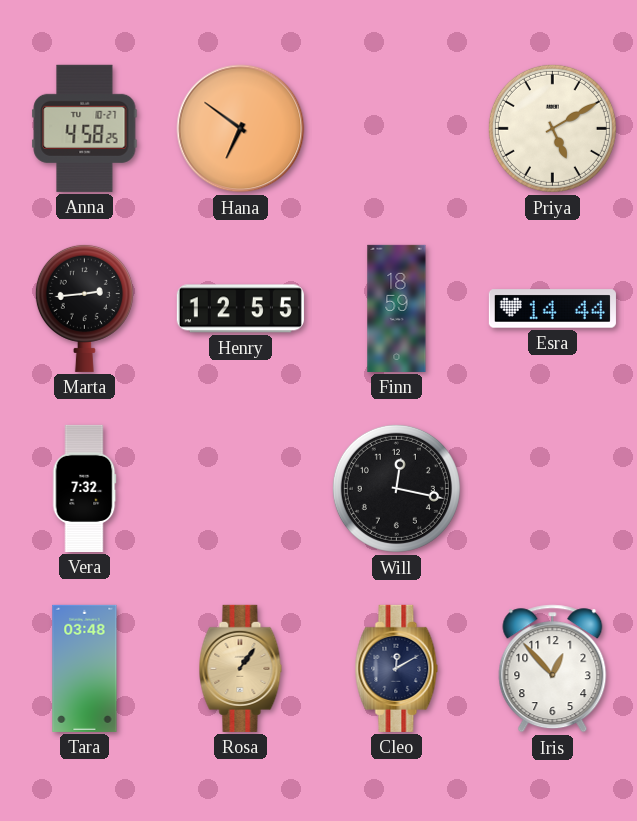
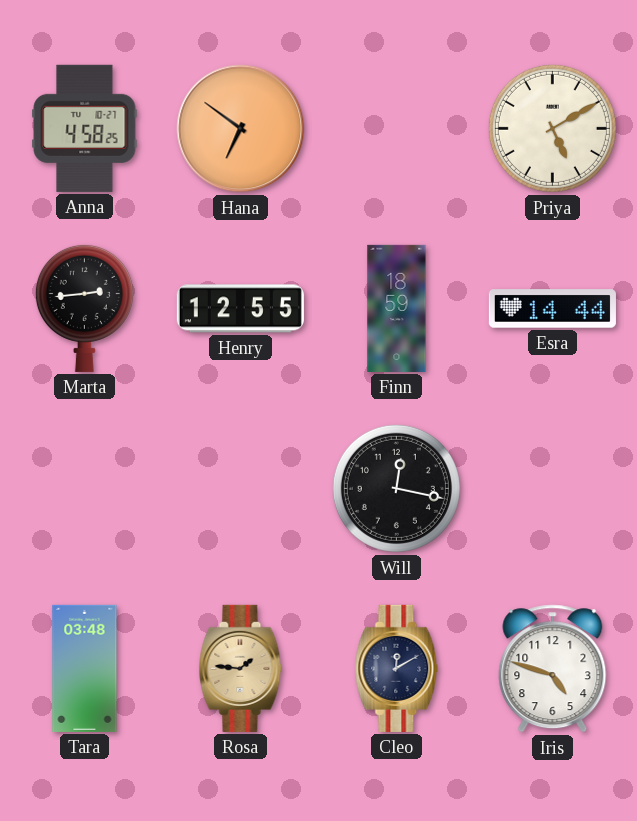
Vera: 7:32 -> none (84, 488)
Rosa: 1:06 -> 1:46 (241, 668)
Iris: 12:53 -> 4:48 (553, 669)
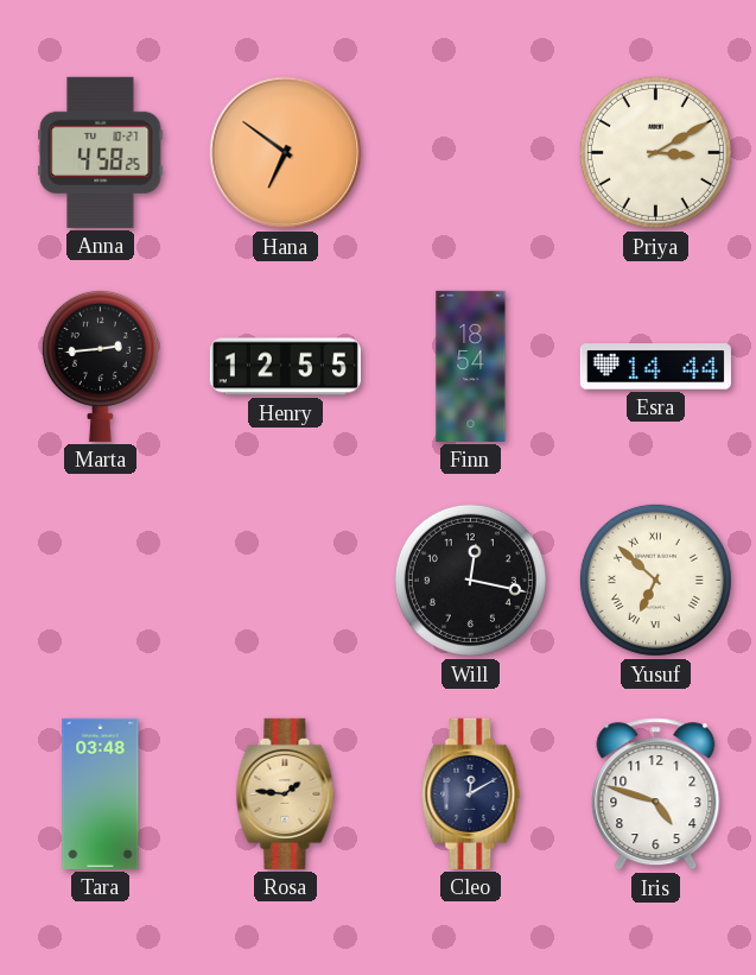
Priya: 5:10 -> 3:10 (655, 152)
Finn: 18:59 -> 18:54 (471, 366)
Yusuf: none -> 6:52 (655, 580)
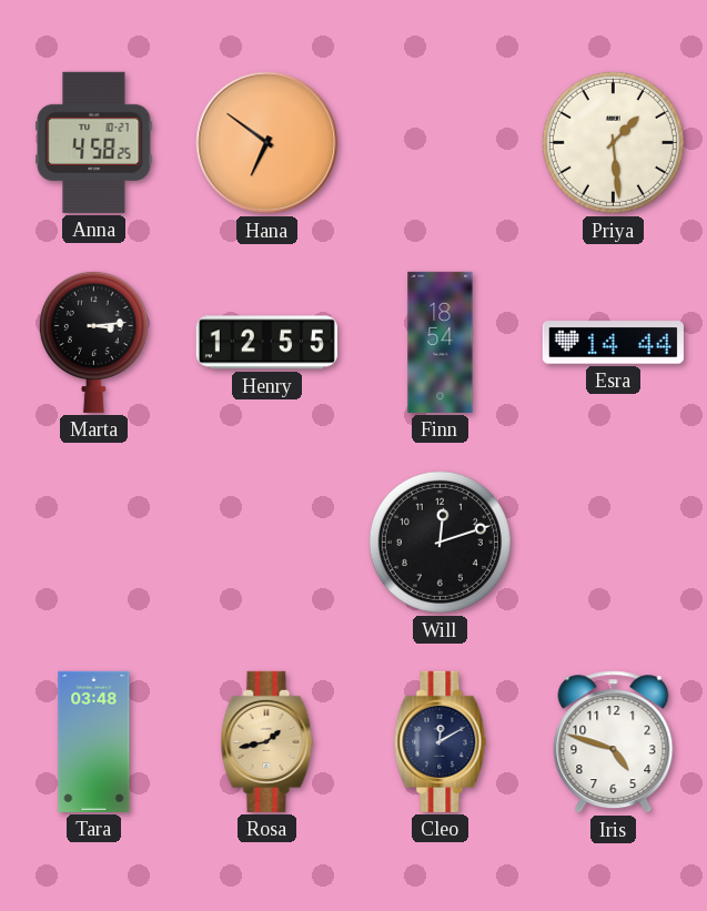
Priya: 3:10 -> 1:29 (613, 142)
Marta: 2:44 -> 3:14 (93, 342)
Will: 12:17 -> 12:12 (440, 541)
Yusuf: 6:52 -> none (655, 580)
Rosa: 1:46 -> 1:43 (267, 741)
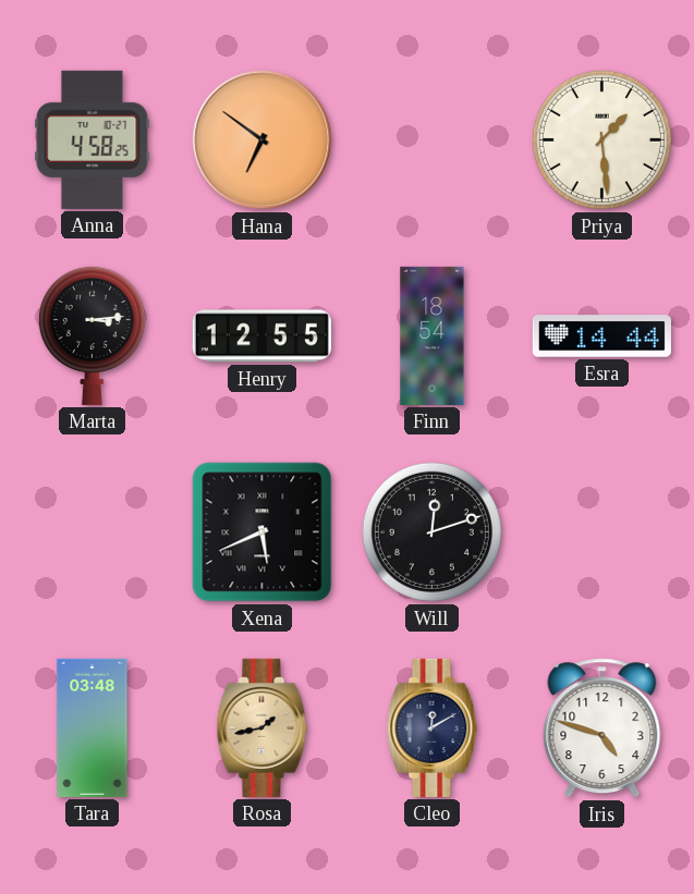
Xena: none -> 5:41 (263, 532)
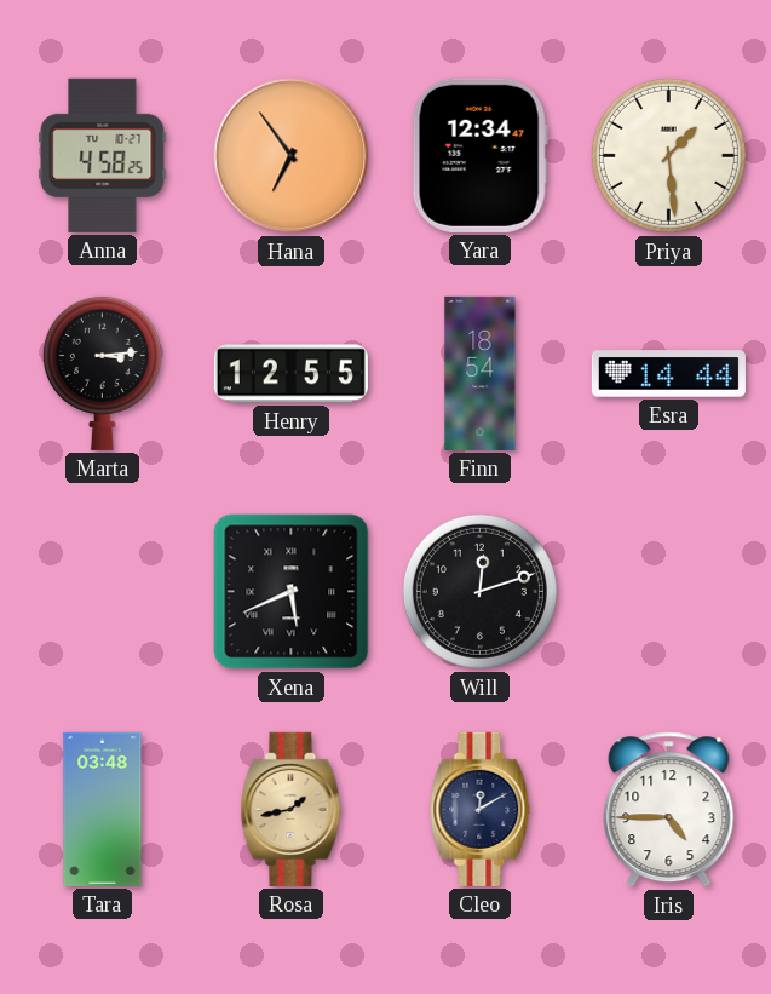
Hana: 6:51 -> 6:54 (292, 156)
Yara: none -> 12:34 (479, 155)
Iris: 4:48 -> 4:45 (669, 810)
